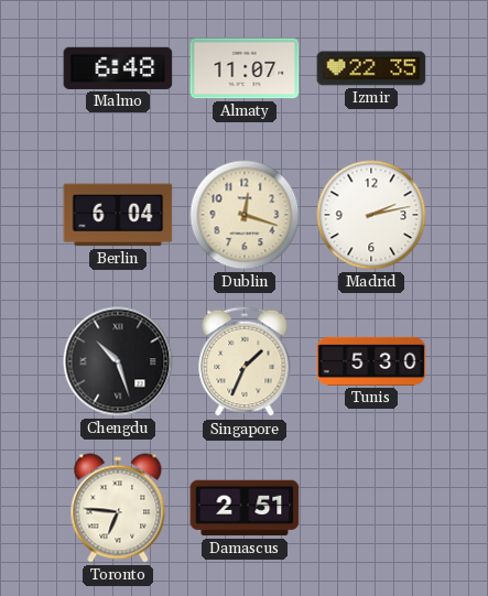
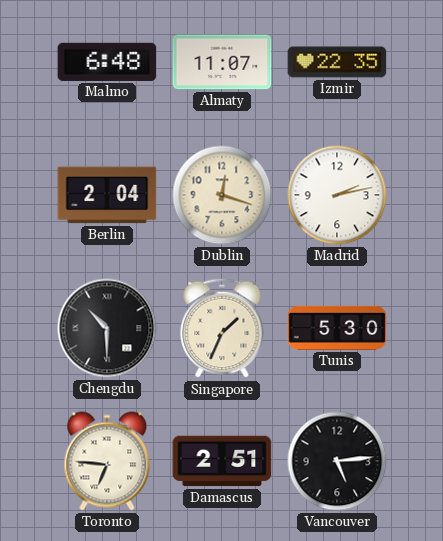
Berlin: 6:04 -> 2:04 (107, 195)
Chengdu: 10:27 -> 10:30 (107, 328)
Vancouver: none -> 5:14 (337, 461)
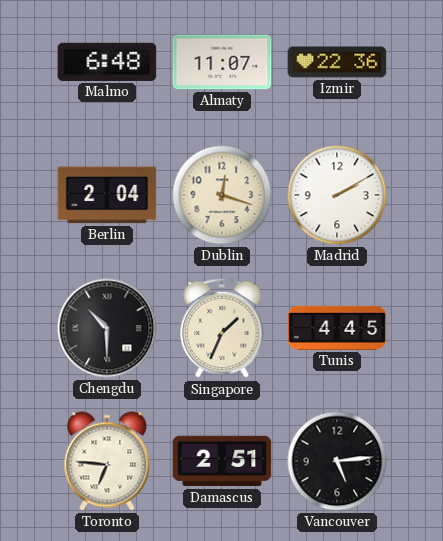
Izmir: 22:35 -> 22:36 (337, 62)
Madrid: 2:13 -> 2:10 (337, 195)
Tunis: 5:30 -> 4:45 (337, 328)
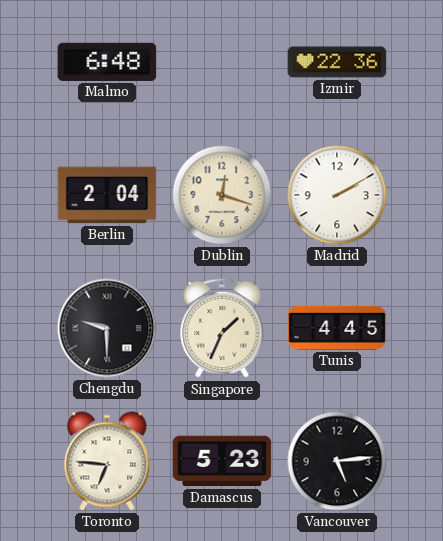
Almaty: 11:07 -> none (222, 62)
Chengdu: 10:30 -> 9:30 (107, 328)
Damascus: 2:51 -> 5:23 (222, 461)
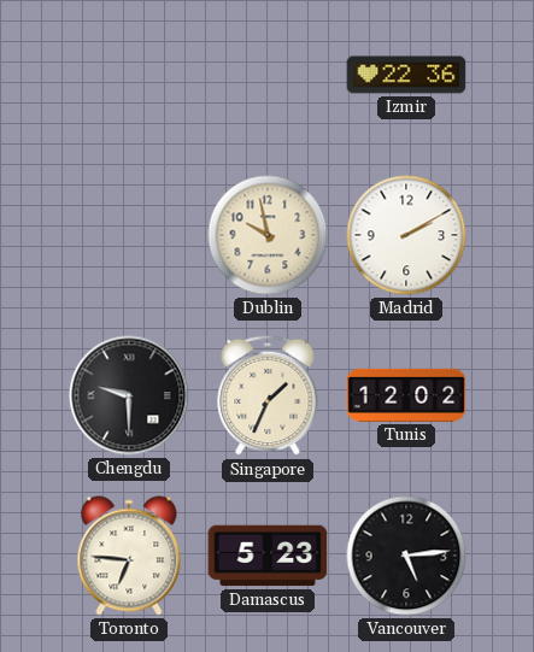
Malmo: 6:48 -> none (107, 62)
Berlin: 2:04 -> none (107, 195)
Dublin: 12:18 -> 9:58 (268, 235)
Tunis: 4:45 -> 12:02 (406, 395)
